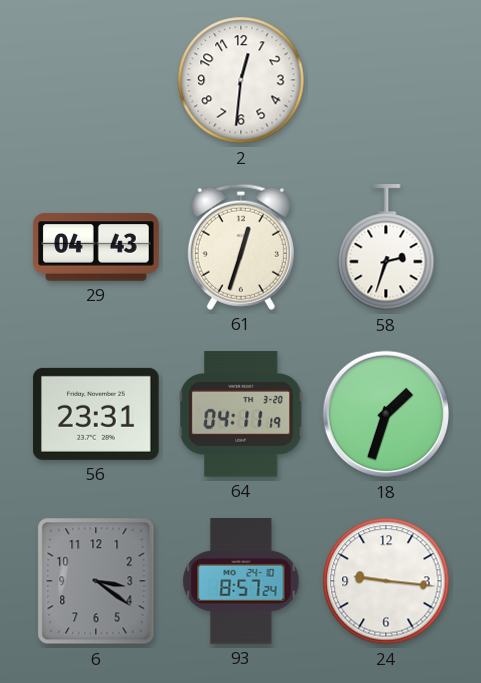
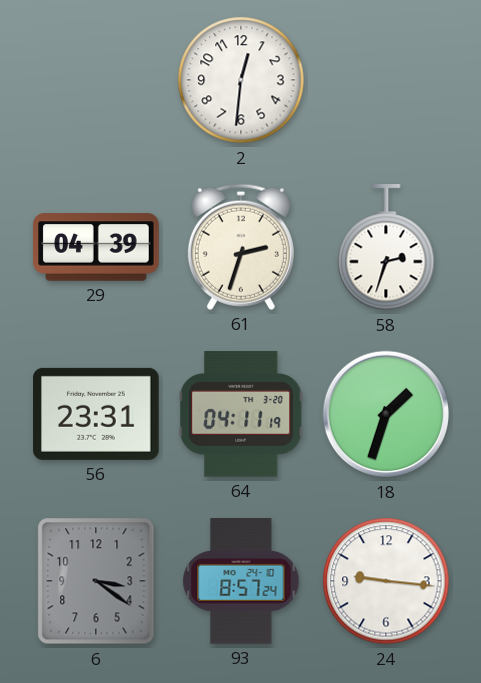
29: 04:43 -> 04:39 (96, 247)
61: 12:33 -> 2:33 (241, 247)
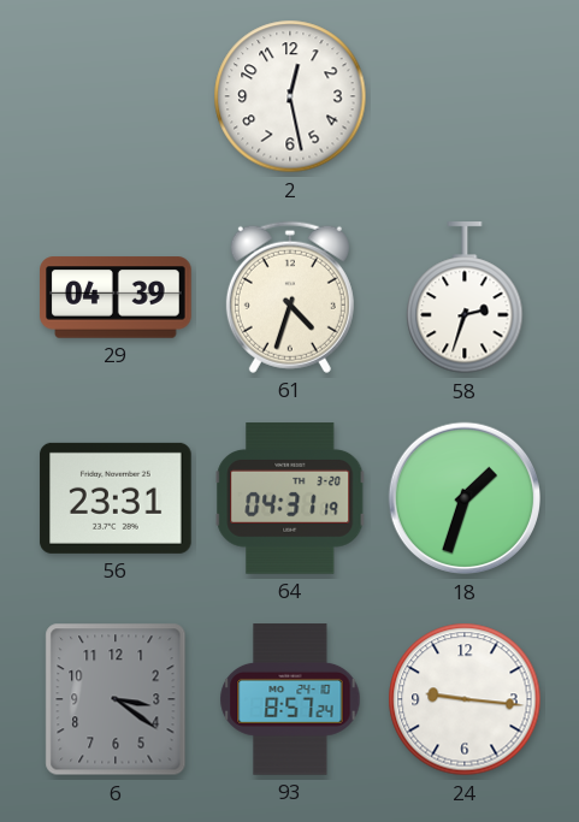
2: 12:31 -> 12:28 (290, 96)
61: 2:33 -> 4:33 (290, 297)
64: 04:11 -> 04:31 (290, 498)
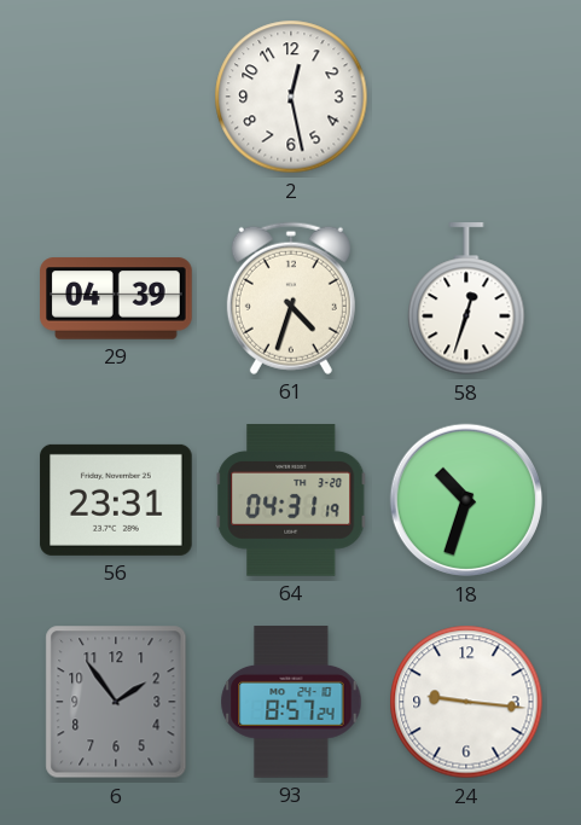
58: 2:33 -> 12:33 (466, 300)
18: 1:33 -> 10:33 (466, 500)
6: 3:21 -> 1:54 (116, 702)
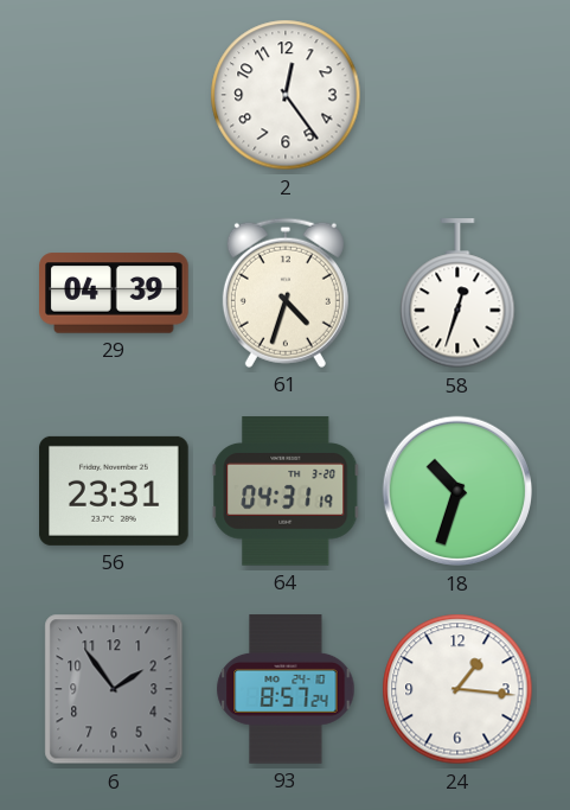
2: 12:28 -> 12:24 (286, 95)
24: 9:16 -> 1:16 (457, 689)
